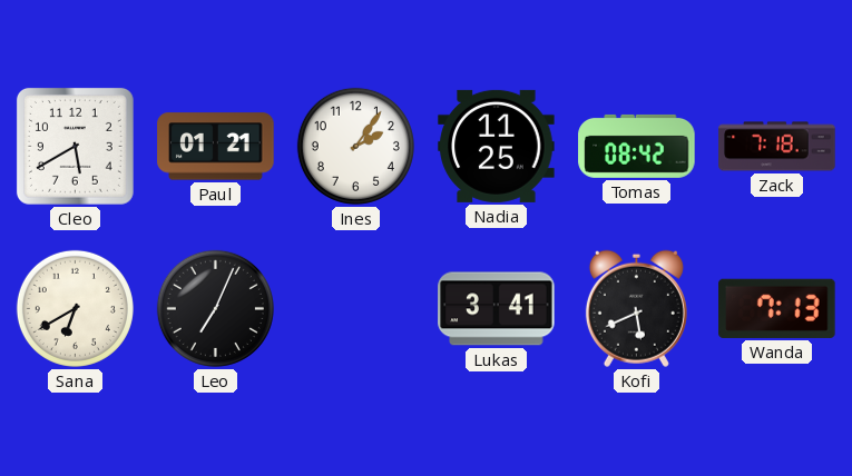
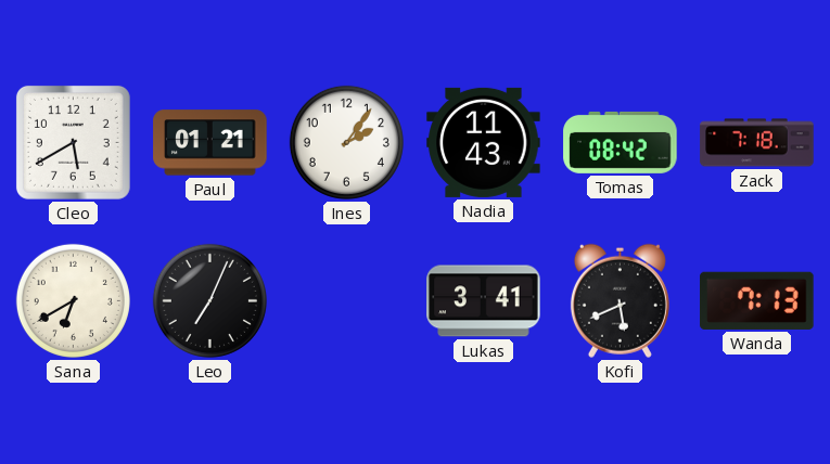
Nadia: 11:25 -> 11:43 (484, 142)
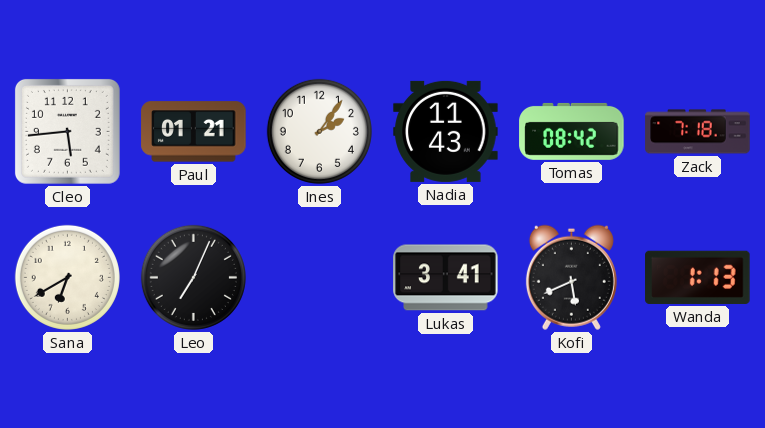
Cleo: 5:40 -> 5:44 (67, 131)
Wanda: 7:13 -> 1:13 (698, 277)
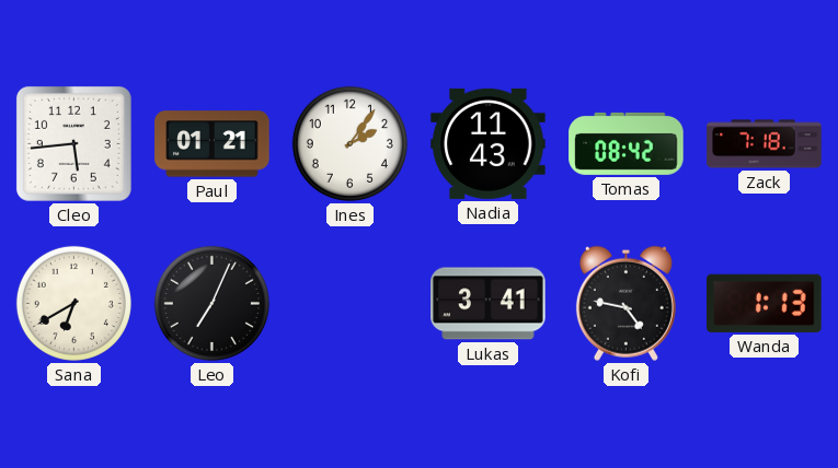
Kofi: 5:41 -> 4:47 (625, 303)
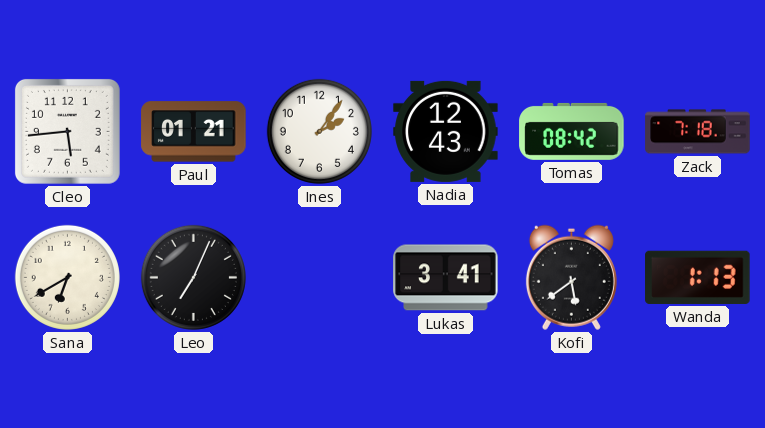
Nadia: 11:43 -> 12:43 (446, 131)
Kofi: 4:47 -> 5:39 (571, 277)
